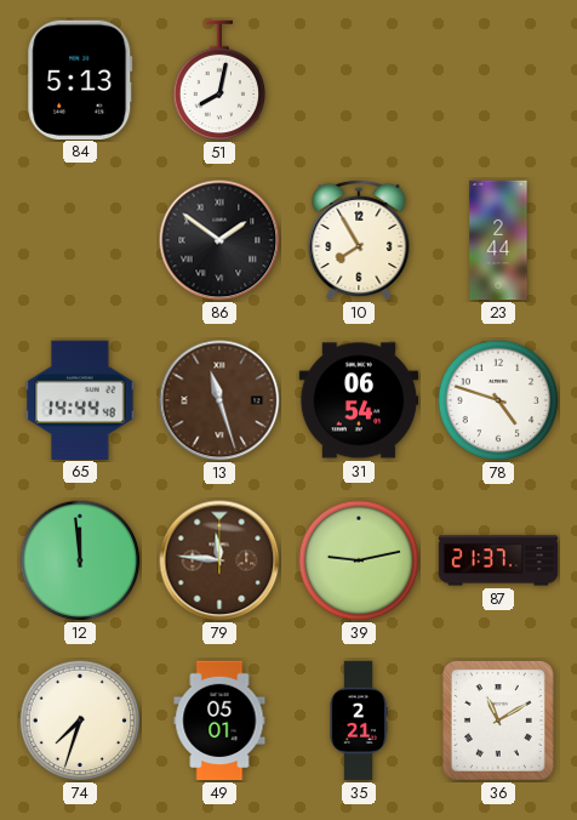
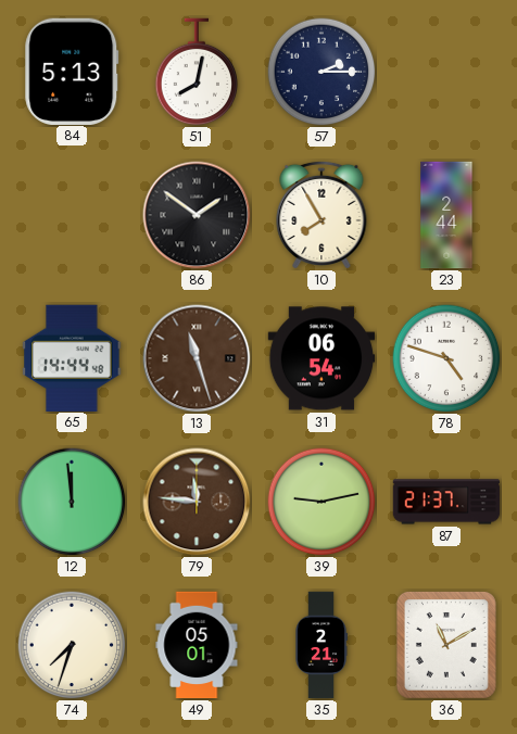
57: none -> 2:15 (321, 72)
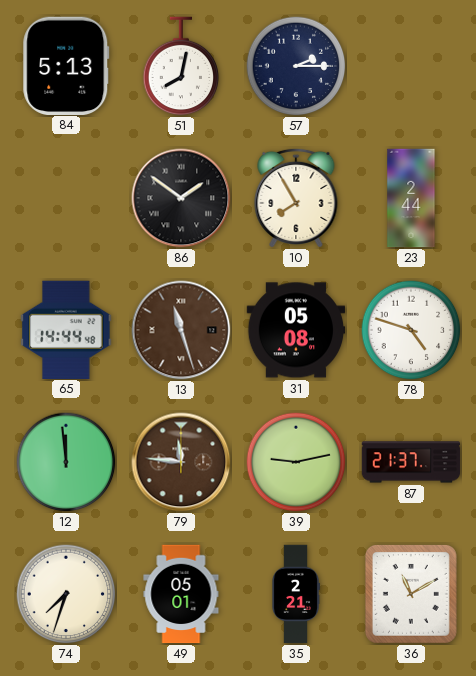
31: 06:54 -> 05:08 (296, 330)
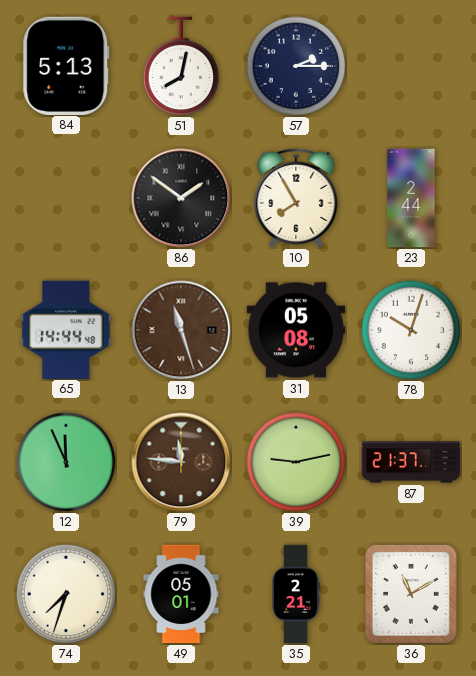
78: 4:48 -> 10:03 (411, 330)
12: 11:59 -> 11:56 (66, 462)
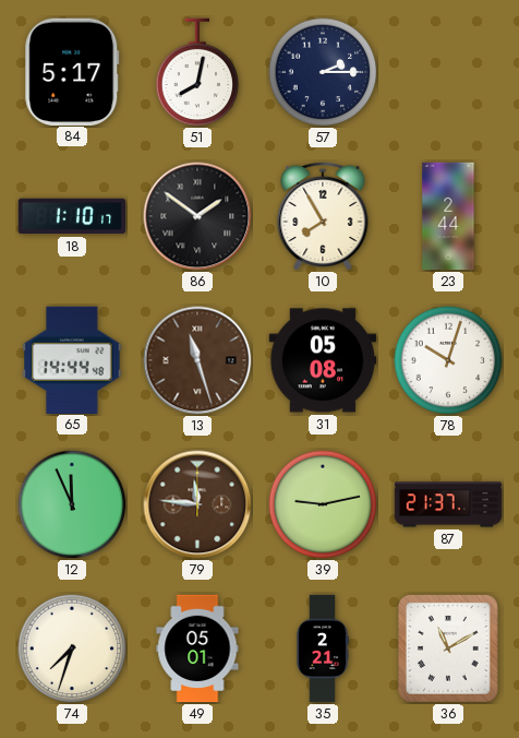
84: 5:13 -> 5:17 (72, 71)
18: none -> 1:10 (72, 216)
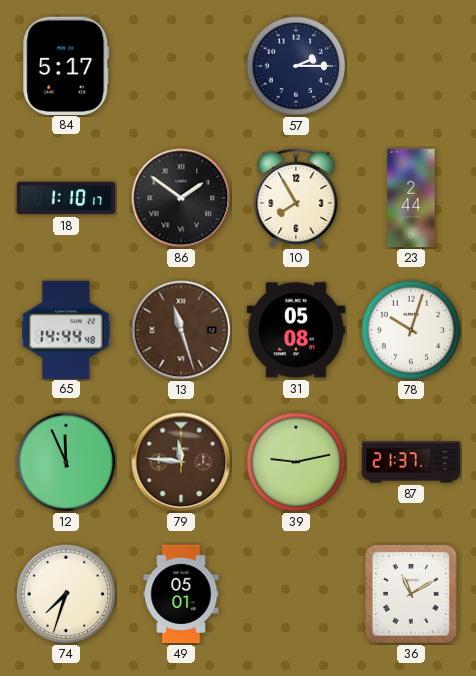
51: 8:02 -> none (197, 72)
35: 2:21 -> none (323, 648)
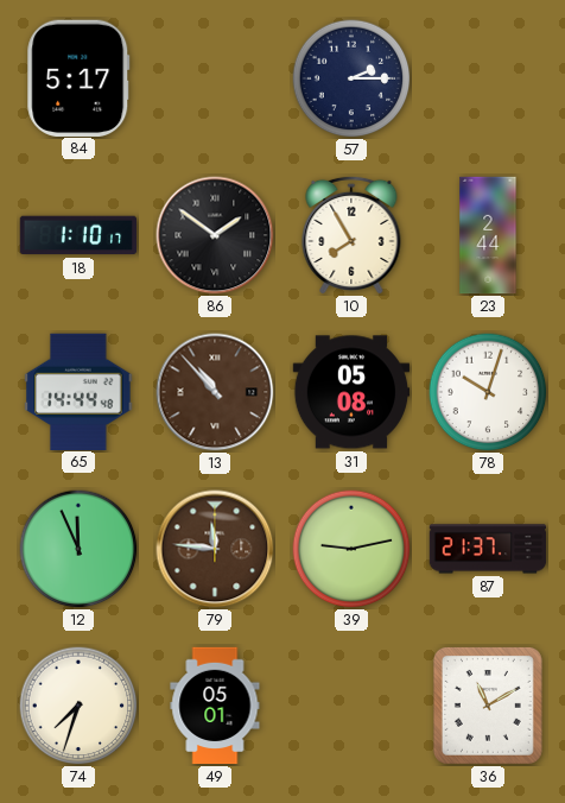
13: 11:27 -> 10:53 (215, 392)
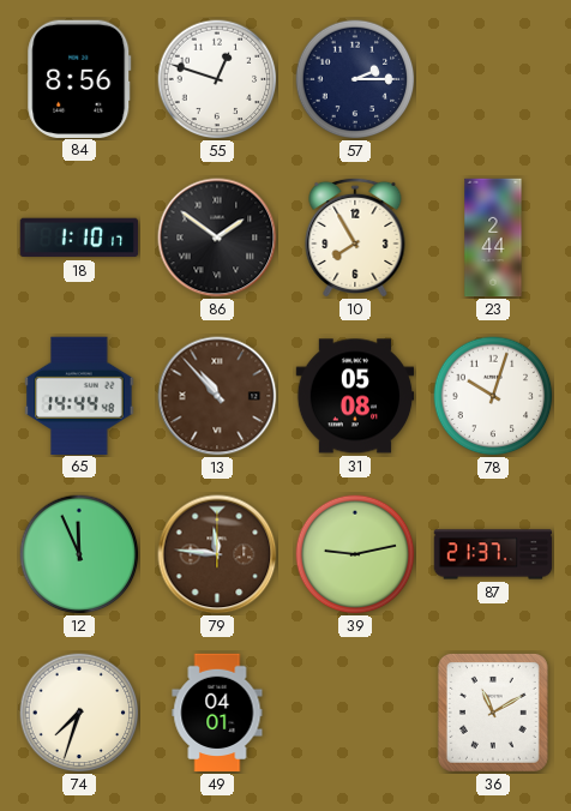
84: 5:17 -> 8:56 (79, 78)
55: none -> 12:48 (217, 79)
49: 05:01 -> 04:01 (217, 713)
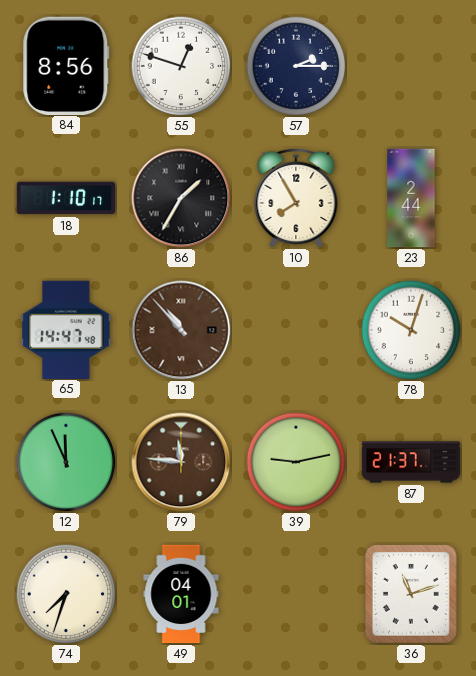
86: 1:51 -> 1:35 (181, 198)
65: 14:44 -> 14:47 (66, 329)
31: 05:08 -> none (355, 396)
36: 11:10 -> 11:12 (411, 594)
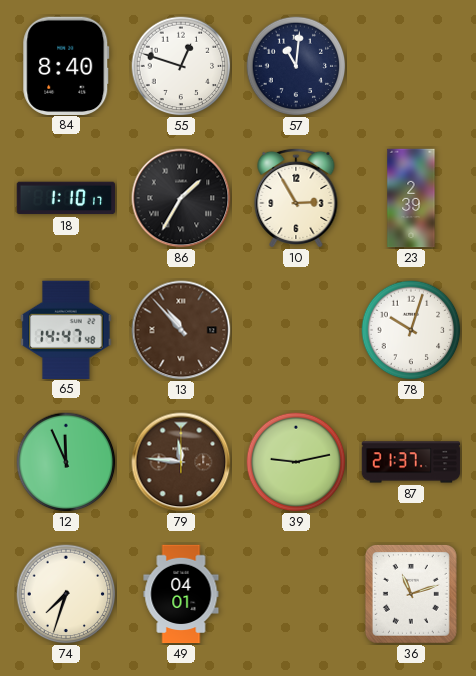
84: 8:56 -> 8:40 (66, 65)
57: 2:15 -> 11:01 (296, 66)
10: 7:55 -> 2:55 (296, 197)
23: 2:44 -> 2:39 (411, 198)
